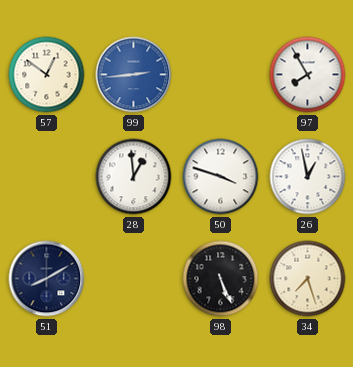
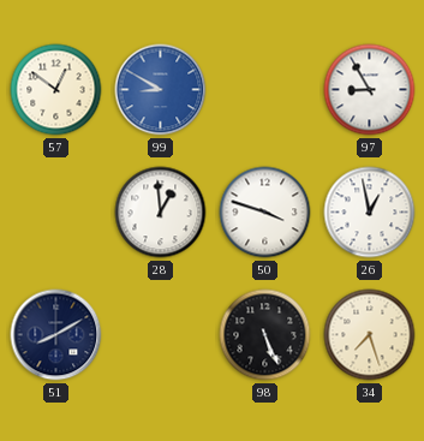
99: 2:44 -> 8:50 (161, 90)
97: 7:55 -> 8:55 (370, 90)
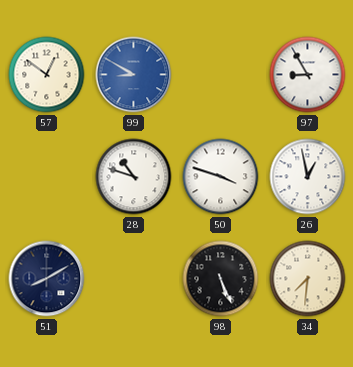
28: 12:59 -> 10:48 (134, 177)
34: 7:27 -> 7:31 (308, 279)
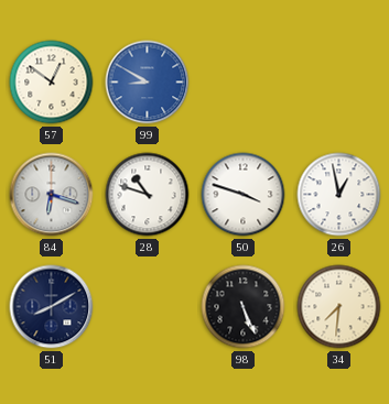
97: 8:55 -> none (308, 75)
84: none -> 6:18 (52, 195)
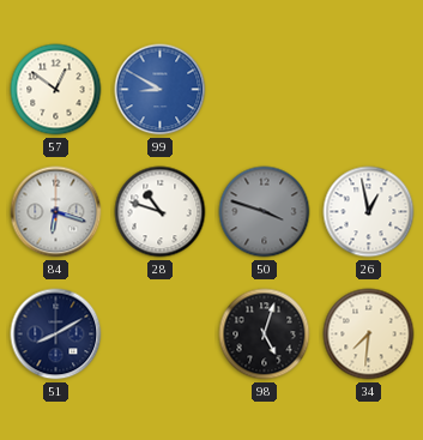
50 dial: white -> grey (265, 212)
98: 5:26 -> 5:03 (265, 334)
